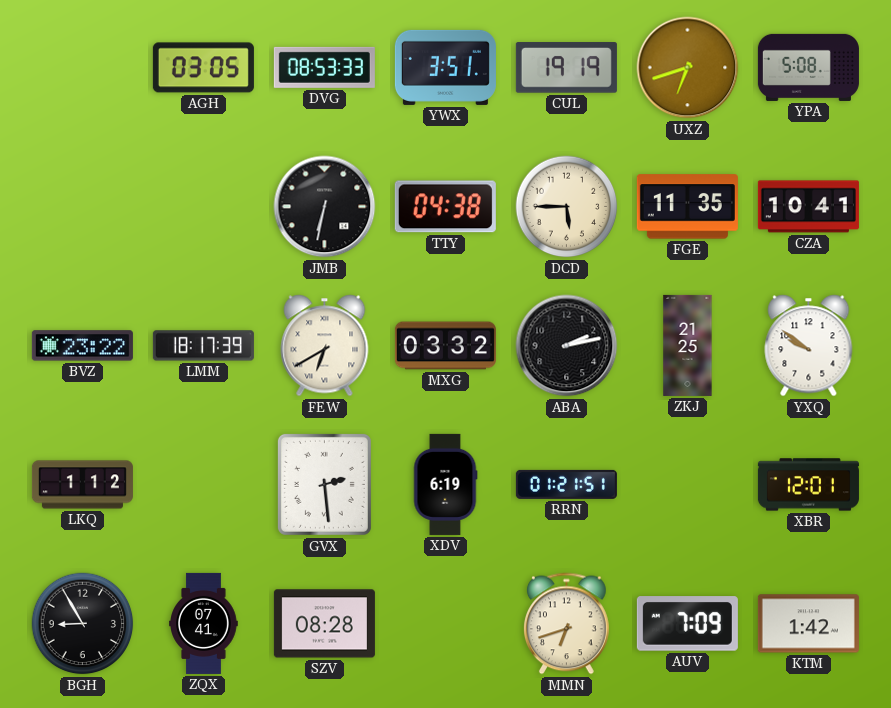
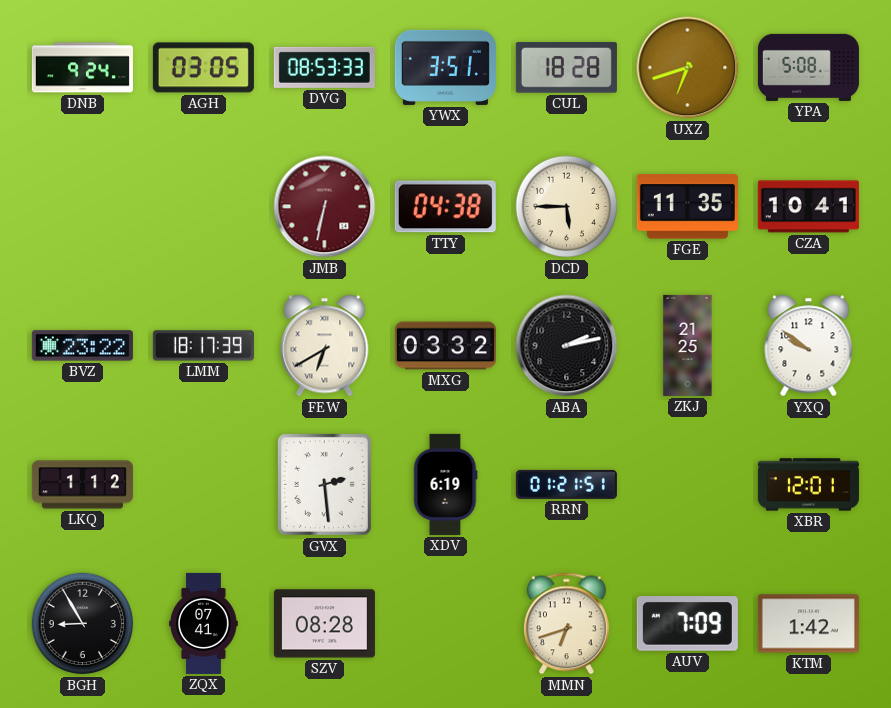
DNB: none -> 9:24 (82, 68)
CUL: 19:19 -> 18:28 (566, 68)
JMB dial: black -> burgundy (325, 207)
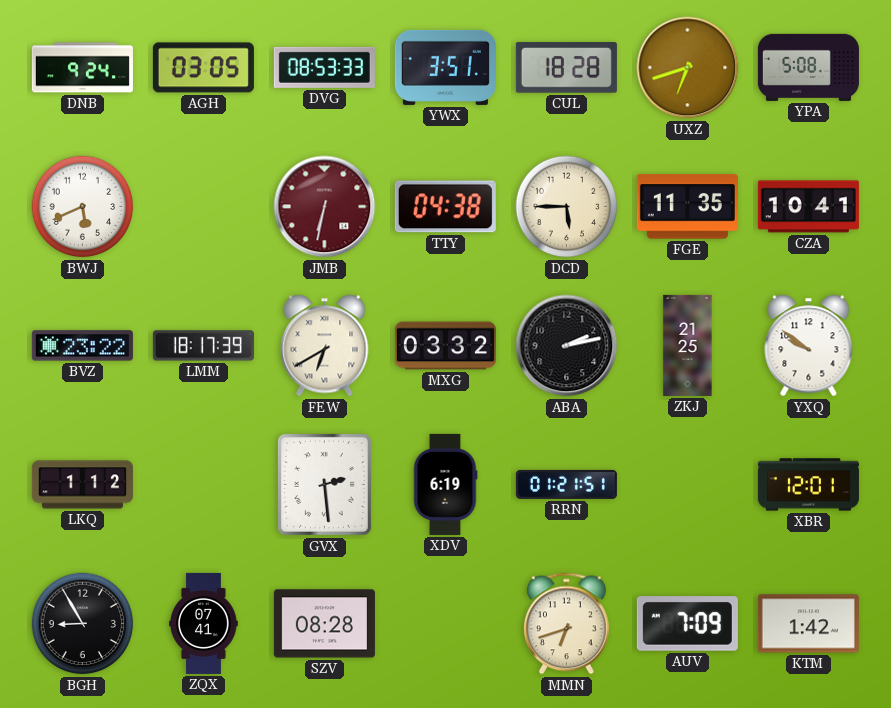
BWJ: none -> 5:41 (83, 207)
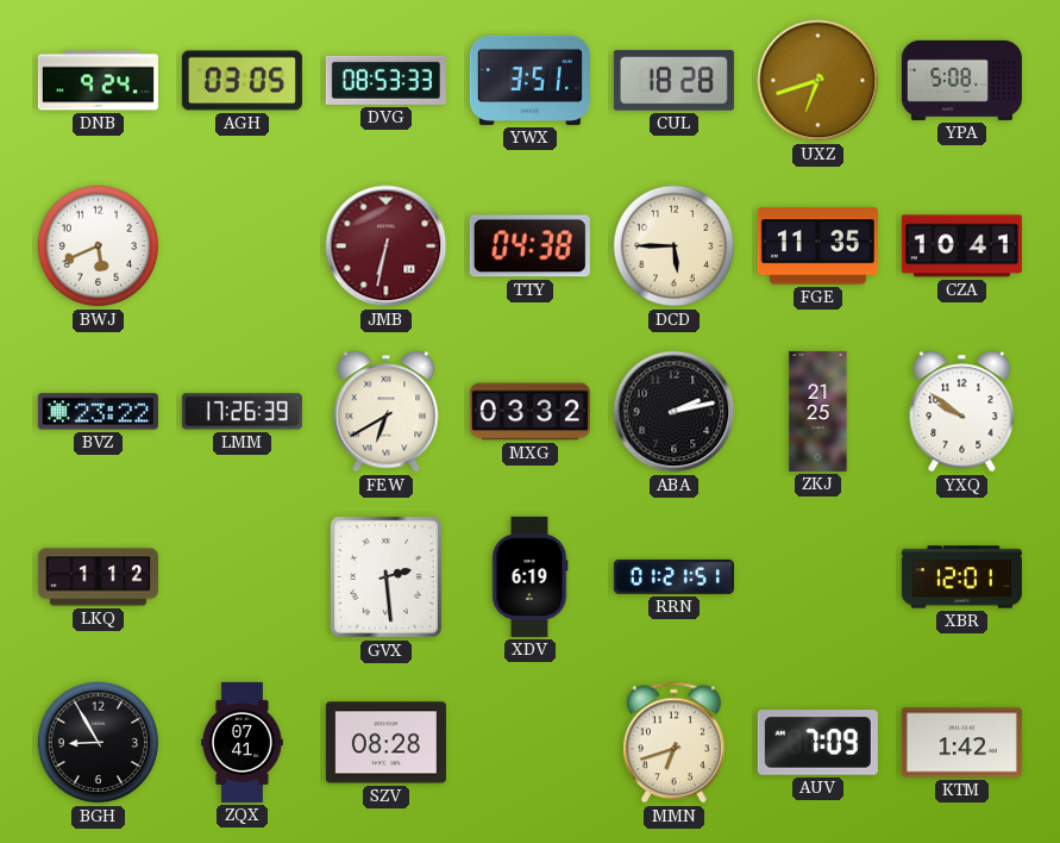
LMM: 18:17 -> 17:26 (242, 412)
